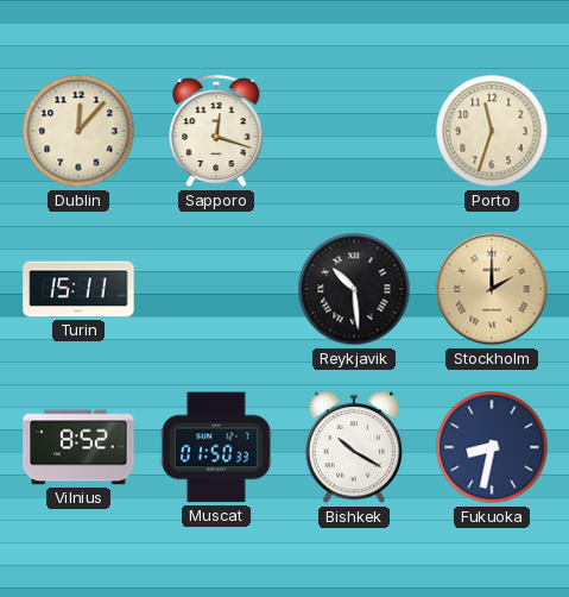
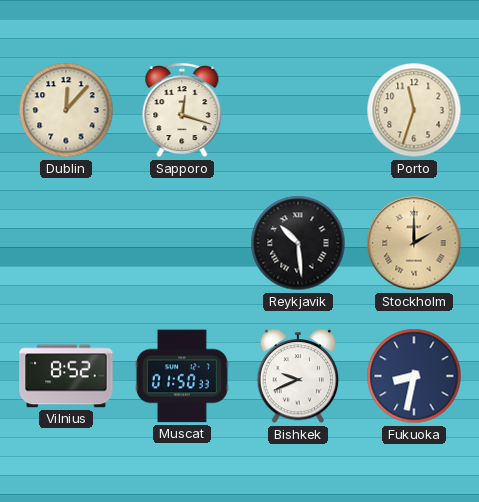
Turin: 15:11 -> none (78, 289)
Bishkek: 10:20 -> 9:41 (298, 377)
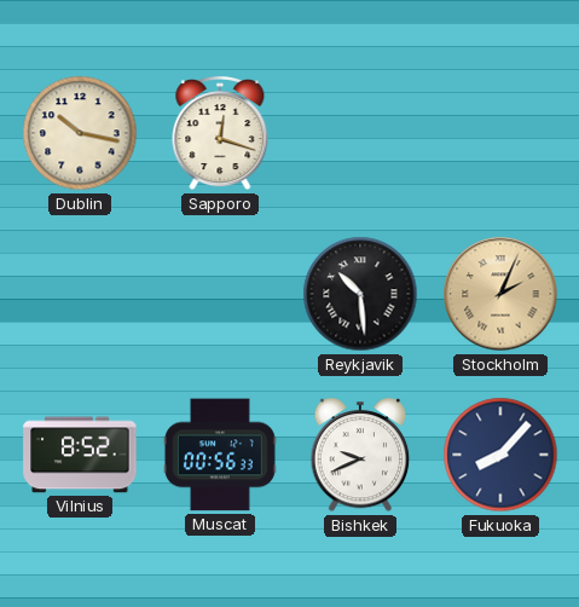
Dublin: 12:07 -> 10:17 (80, 133)
Porto: 11:33 -> none (414, 110)
Stockholm: 2:00 -> 2:04 (500, 294)
Muscat: 01:50 -> 00:56 (220, 455)
Fukuoka: 8:32 -> 8:07 (500, 455)
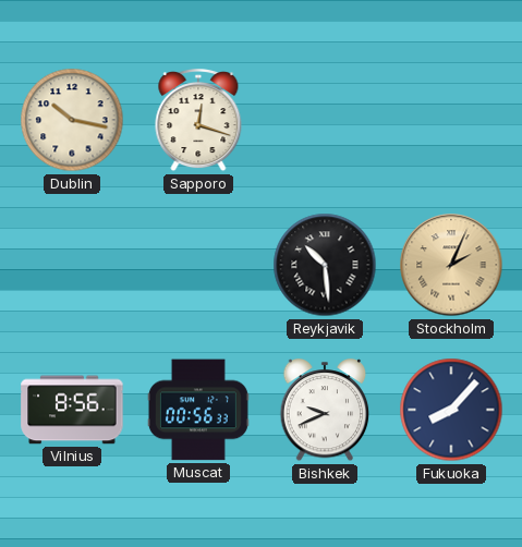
Vilnius: 8:52 -> 8:56 (72, 410)
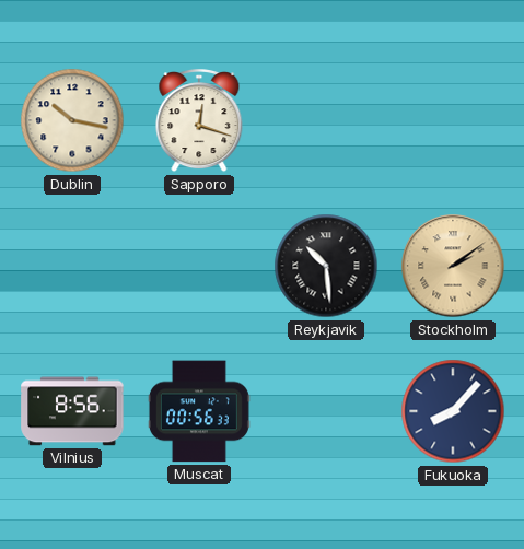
Stockholm: 2:04 -> 2:09 (453, 266)
Bishkek: 9:41 -> none (325, 411)
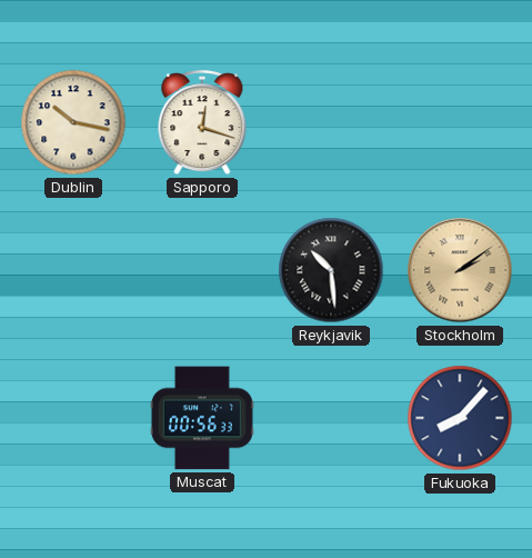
Vilnius: 8:56 -> none (72, 411)
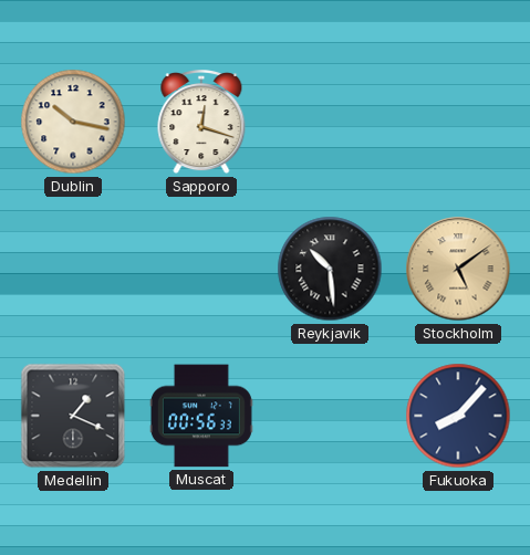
Stockholm: 2:09 -> 5:09 (458, 269)
Medellin: none -> 1:19 (73, 416)
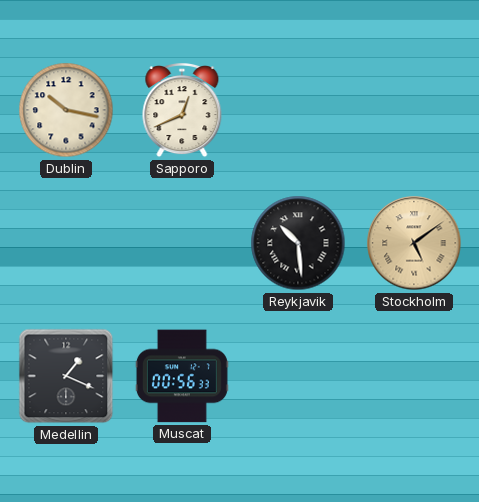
Sapporo: 12:18 -> 12:41 (182, 111)
Fukuoka: 8:07 -> none (458, 416)
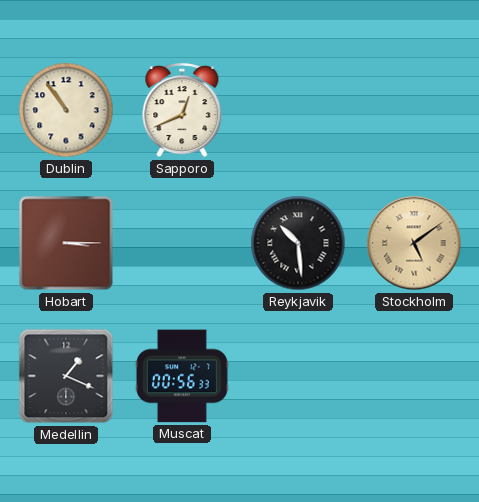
Dublin: 10:17 -> 10:54 (66, 110)
Hobart: none -> 3:15 (66, 243)
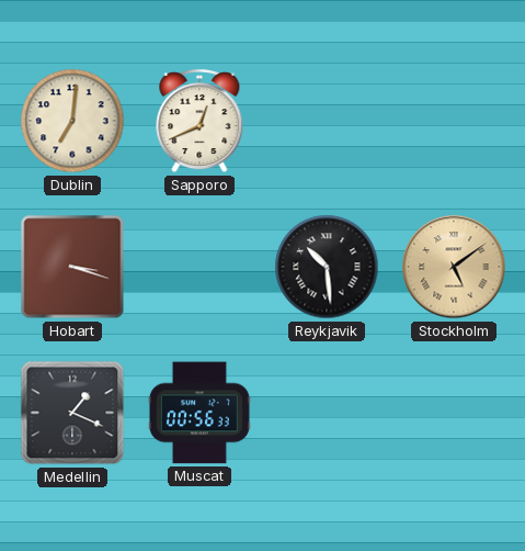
Dublin: 10:54 -> 7:01 (72, 121)
Hobart: 3:15 -> 3:18 (72, 267)
